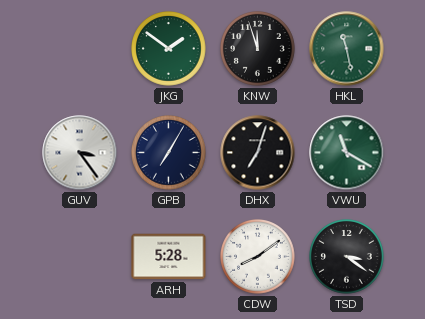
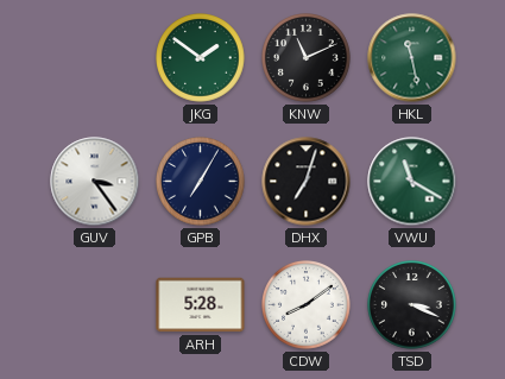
KNW: 11:57 -> 11:11 (307, 58)
TSD: 3:21 -> 3:19 (412, 305)
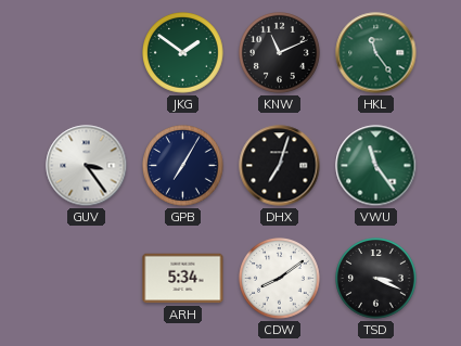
HKL: 11:28 -> 11:24 (376, 53)
VWU: 11:20 -> 11:24 (376, 166)
ARH: 5:28 -> 5:34 (183, 279)
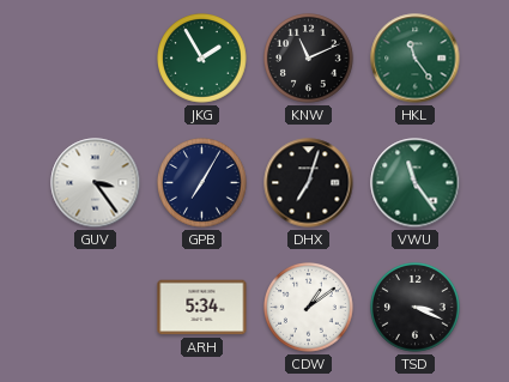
JKG: 1:51 -> 1:55 (202, 59)
CDW: 8:09 -> 1:09 (309, 308)
